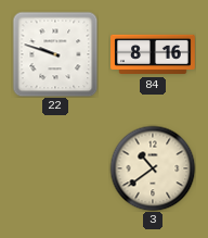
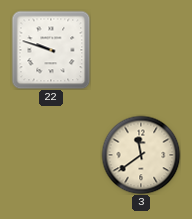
84: 8:16 -> none (153, 54)
3: 10:39 -> 11:39 (141, 155)
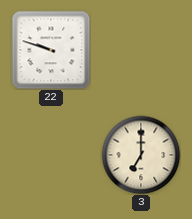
3: 11:39 -> 7:00 (141, 155)
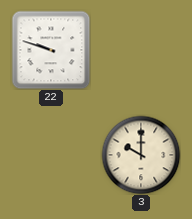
3: 7:00 -> 10:00 (141, 155)
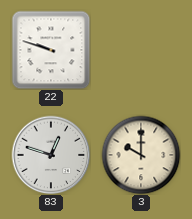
83: none -> 12:48 (51, 155)
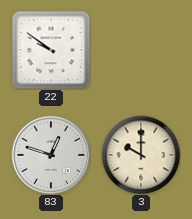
22: 9:48 -> 9:51 (51, 50)
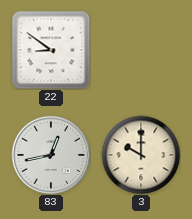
22: 9:51 -> 8:51 (51, 50)
83: 12:48 -> 12:43 (51, 155)
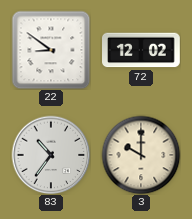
72: none -> 12:02 (142, 50)
83: 12:43 -> 10:36 (51, 155)
